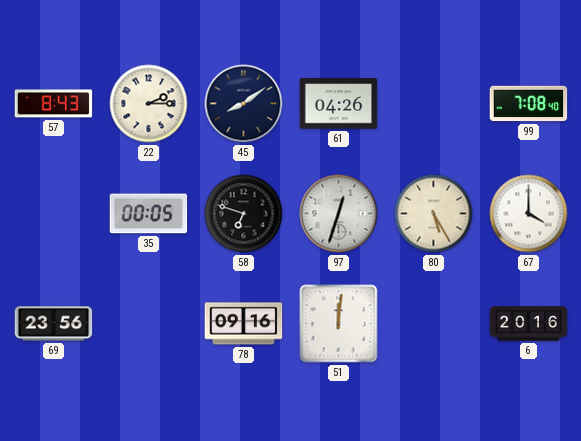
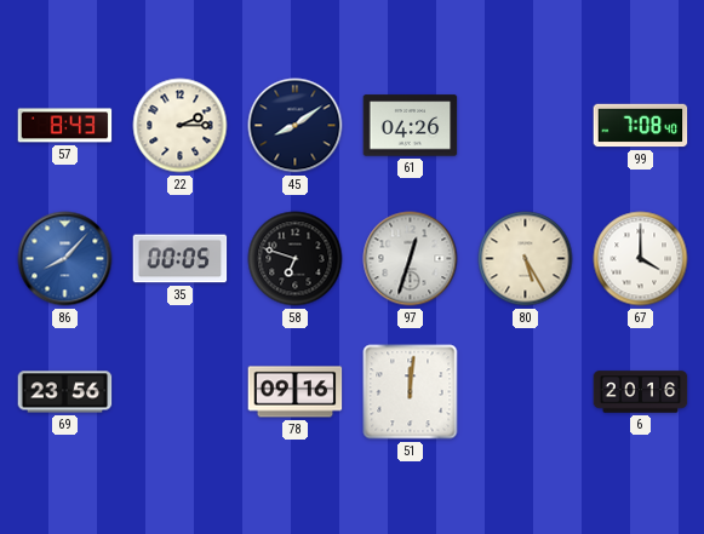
86: none -> 8:07 (65, 259)
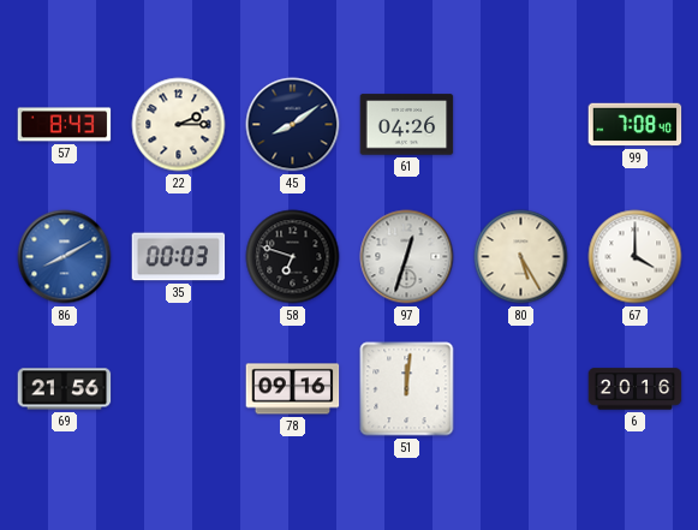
86: 8:07 -> 8:10 (65, 257)
35: 00:05 -> 00:03 (179, 257)
69: 23:56 -> 21:56 (65, 389)
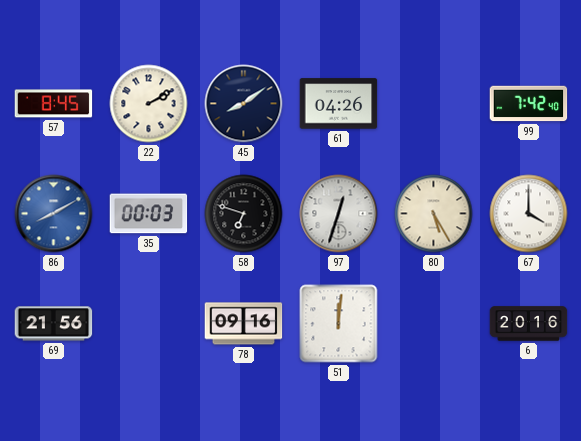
57: 8:43 -> 8:45 (54, 104)
22: 2:15 -> 2:10 (149, 104)
99: 7:08 -> 7:42 (529, 104)
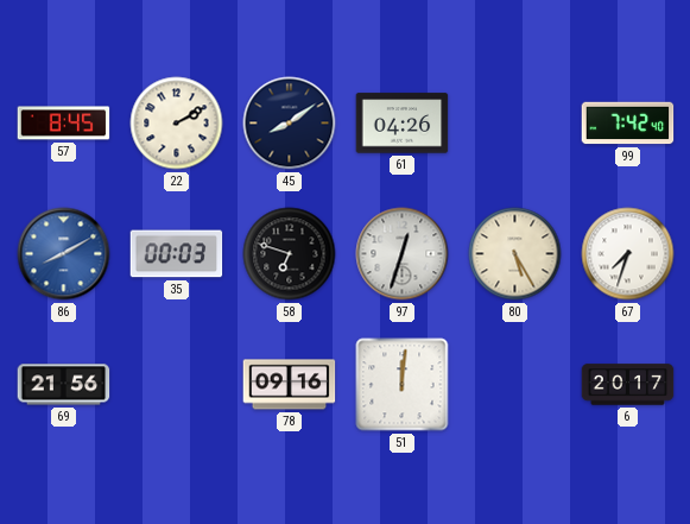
67: 4:00 -> 7:33 (628, 254)
6: 20:16 -> 20:17 (628, 385)
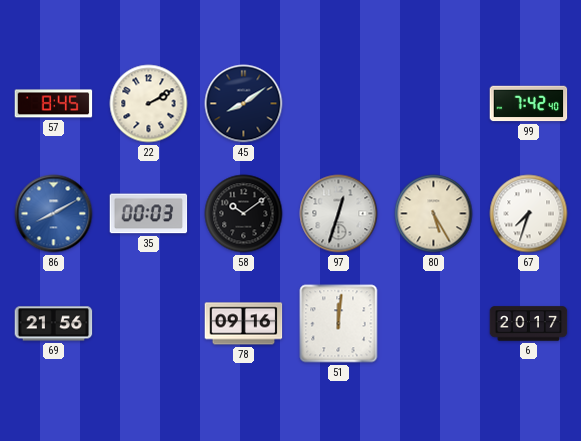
61: 04:26 -> none (403, 124)
58: 6:48 -> 10:09 (244, 214)
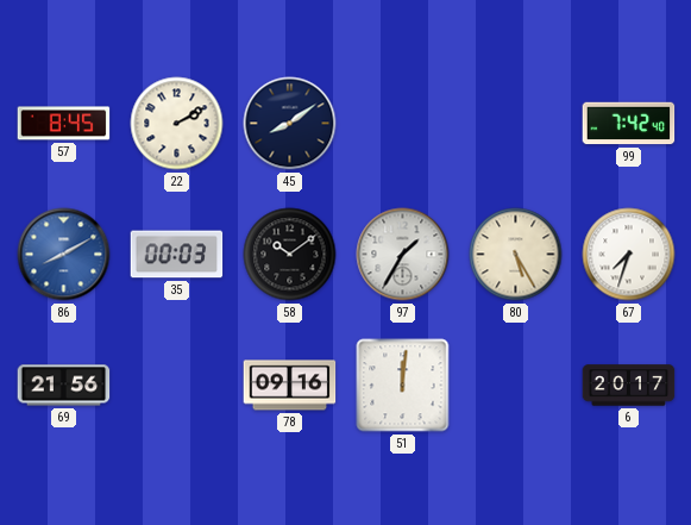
97: 12:33 -> 1:35 (403, 255)
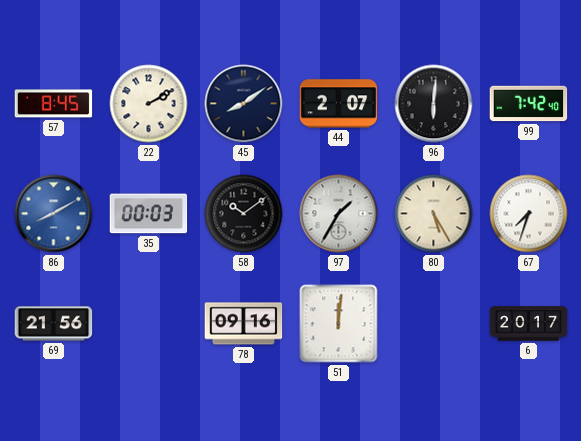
44: none -> 2:07 (339, 104)
96: none -> 6:01 (434, 104)
